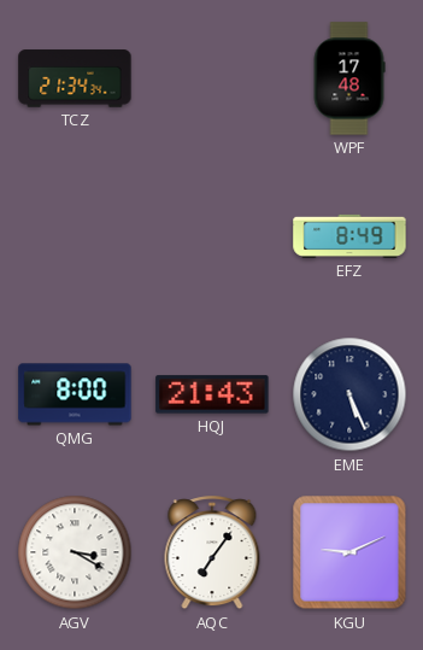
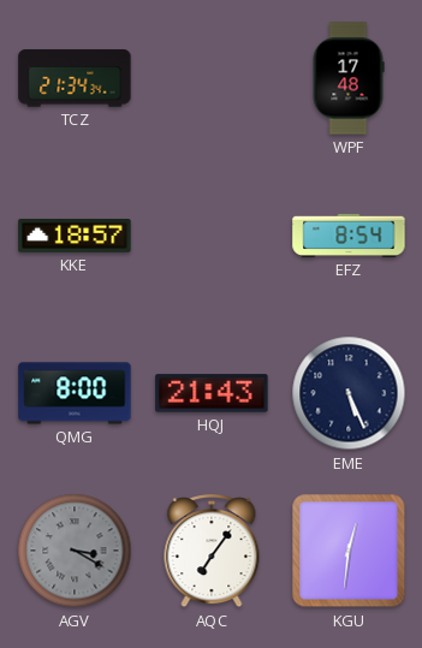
KKE: none -> 18:57 (75, 236)
EFZ: 8:49 -> 8:54 (349, 236)
AGV dial: white -> grey (75, 551)
KGU: 9:11 -> 12:31 (349, 551)
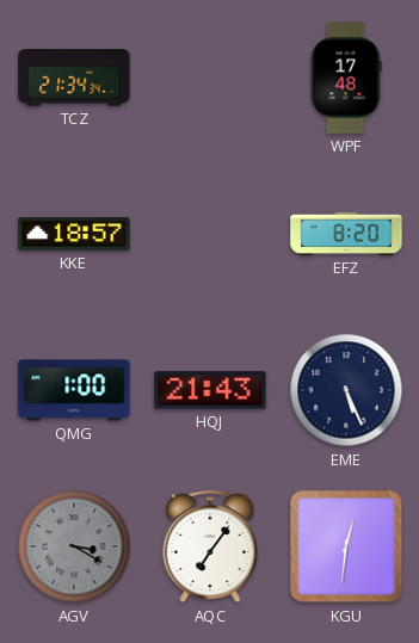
EFZ: 8:54 -> 8:20 (346, 234)
QMG: 8:00 -> 1:00 (74, 390)
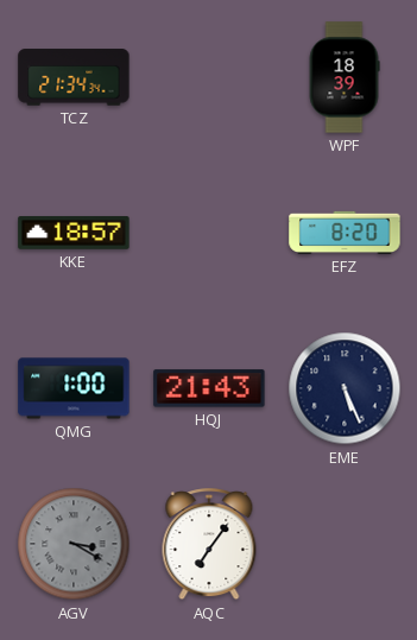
WPF: 17:48 -> 18:39 (345, 77)
KGU: 12:31 -> none (346, 546)
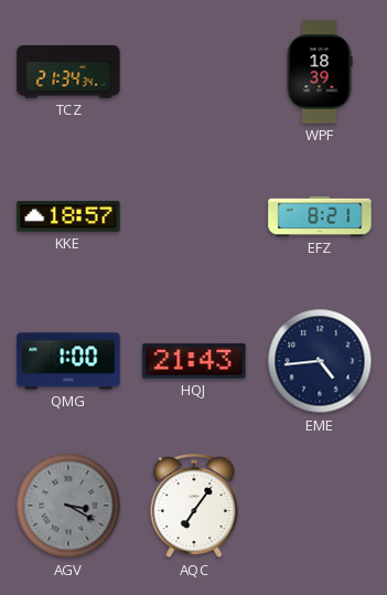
EFZ: 8:20 -> 8:21 (320, 216)
EME: 5:26 -> 4:44 (320, 361)
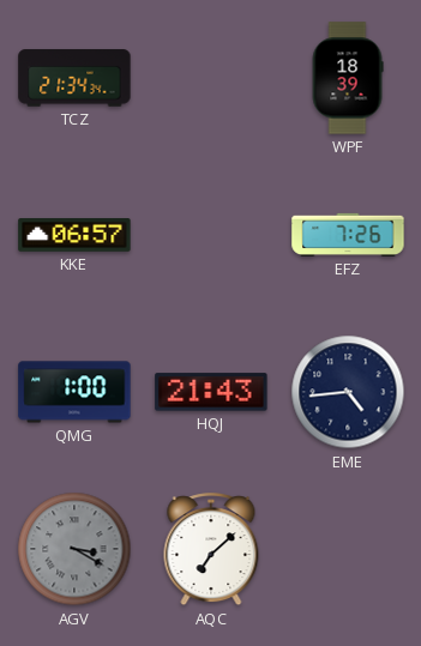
KKE: 18:57 -> 06:57 (74, 235)
EFZ: 8:21 -> 7:26 (348, 235)
AQC: 7:06 -> 7:08 (211, 550)
